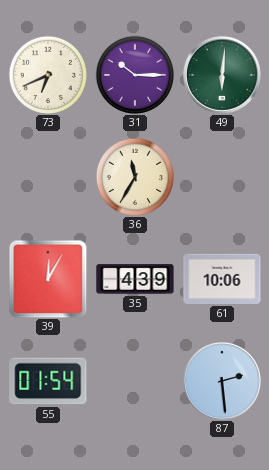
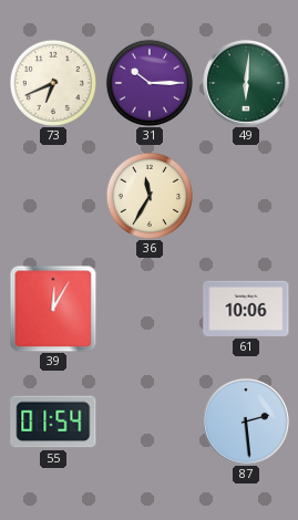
35: 4:39 -> none (135, 279)
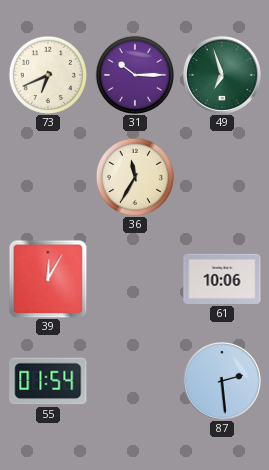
49: 6:01 -> 6:57 (222, 75)
